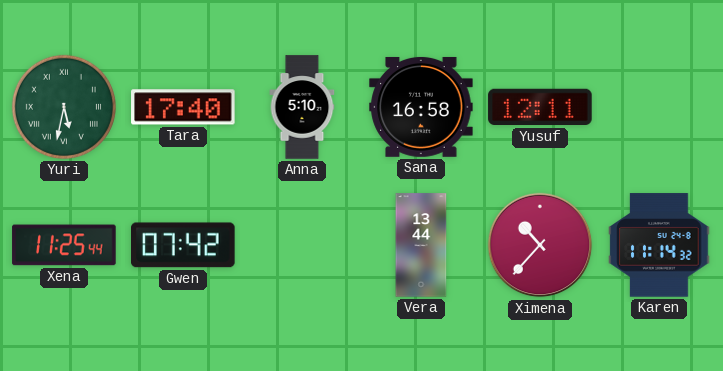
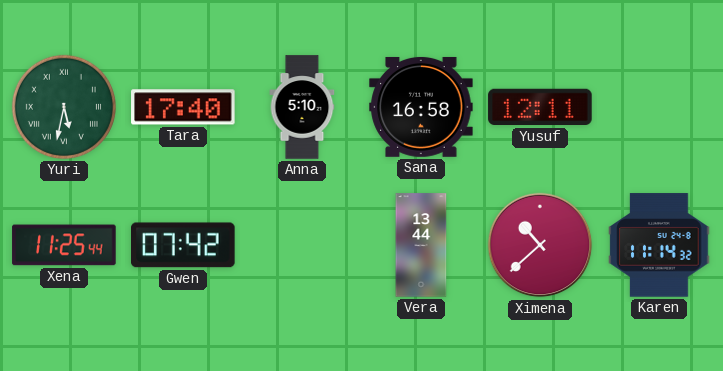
Ximena: 10:37 -> 10:38 (540, 245)
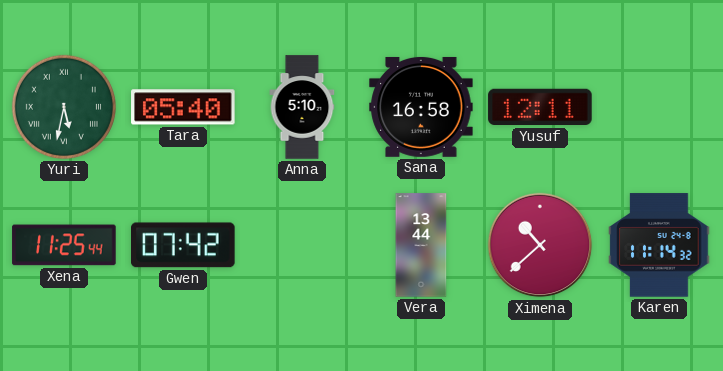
Tara: 17:40 -> 05:40 (183, 107)
